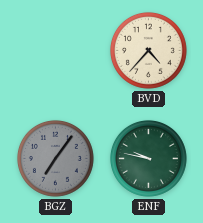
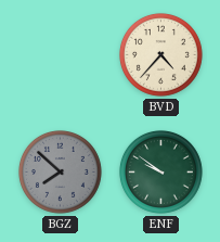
BGZ: 7:06 -> 7:52 (60, 171)
ENF: 9:47 -> 9:51 (160, 171)
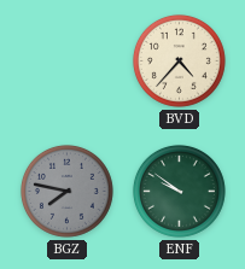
BGZ: 7:52 -> 7:47 (66, 191)
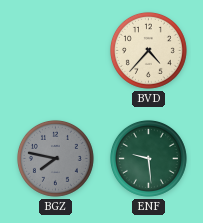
ENF: 9:51 -> 9:29 (148, 158)
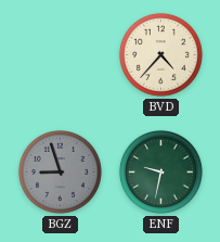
BGZ: 7:47 -> 8:57 (60, 171)
ENF: 9:29 -> 9:32 (160, 171)
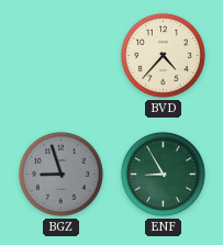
ENF: 9:32 -> 8:55 (163, 174)
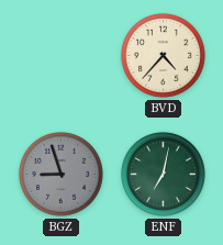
ENF: 8:55 -> 7:02 (163, 174)
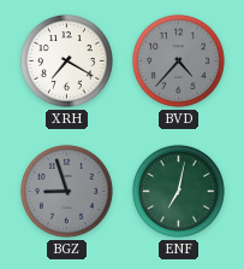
XRH: none -> 7:20 (66, 60)
BVD dial: cream -> grey (178, 60)
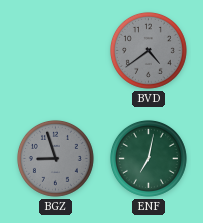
XRH: 7:20 -> none (66, 60)
BVD: 4:37 -> 4:39 (148, 50)
